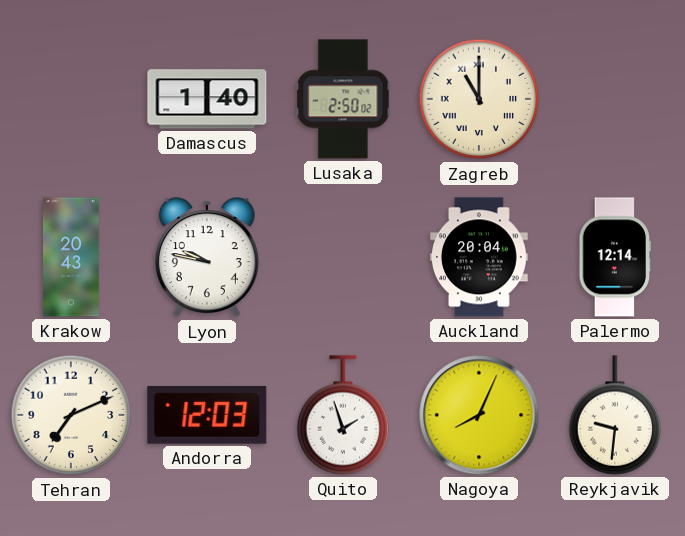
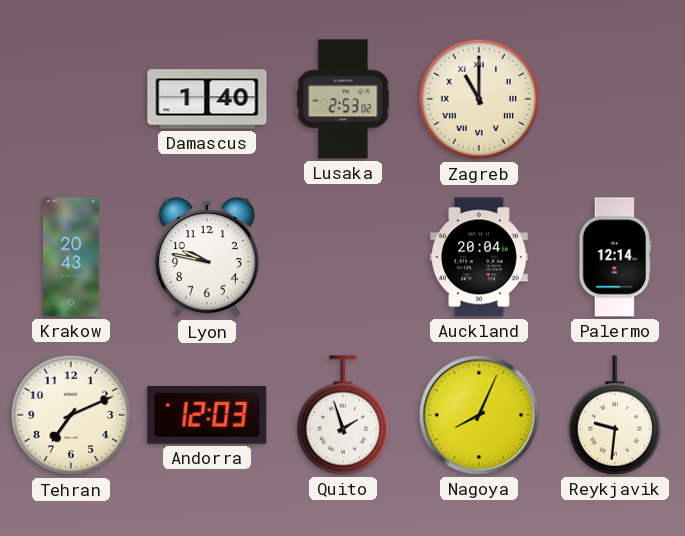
Lusaka: 2:50 -> 2:53 (343, 99)
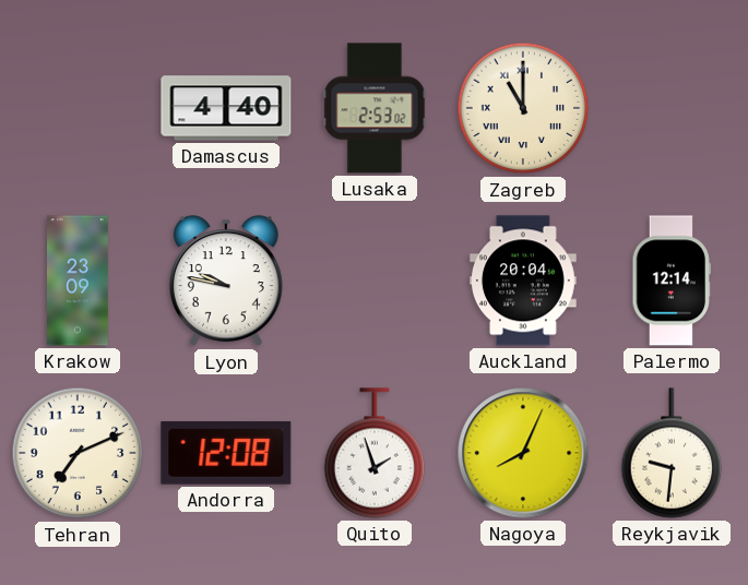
Damascus: 1:40 -> 4:40 (226, 108)
Krakow: 20:43 -> 23:09 (78, 280)
Andorra: 12:03 -> 12:08 (226, 453)
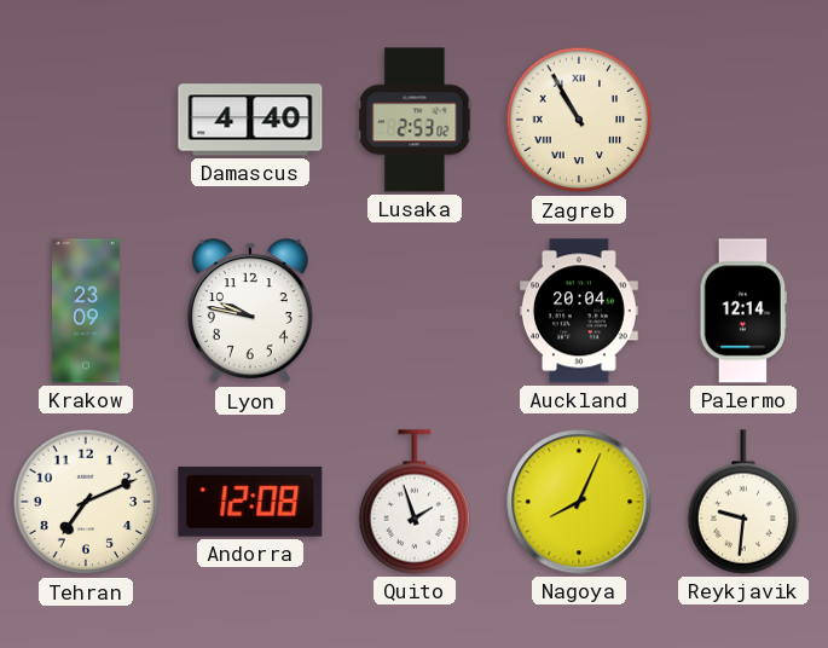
Zagreb: 11:00 -> 10:55 (579, 120)
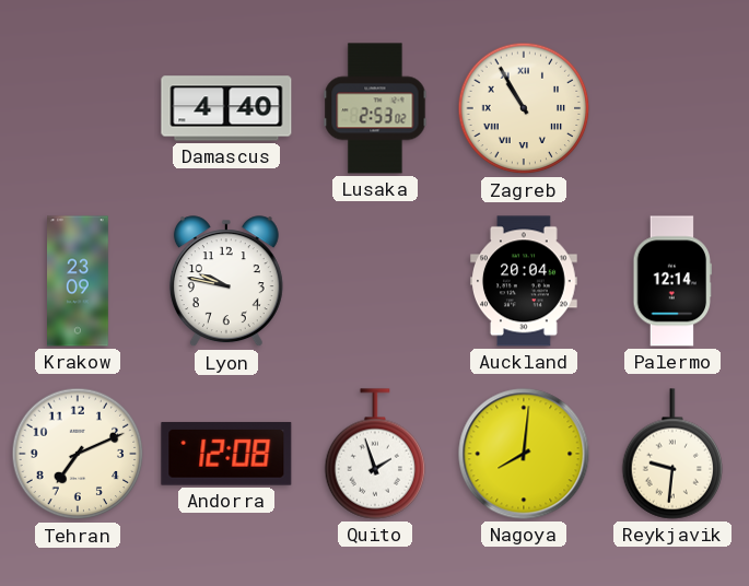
Nagoya: 8:04 -> 8:01 (524, 454)
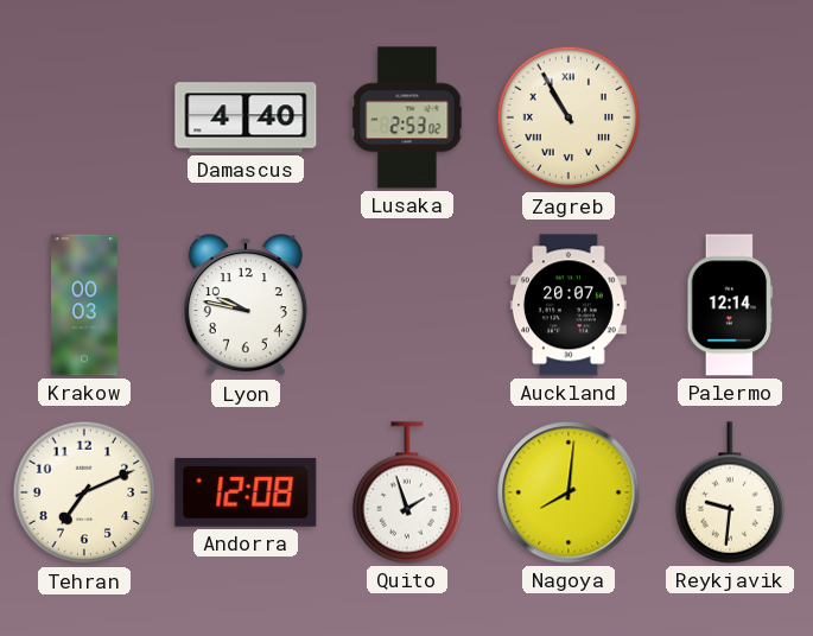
Krakow: 23:09 -> 00:03 (84, 305)
Auckland: 20:04 -> 20:07 (570, 305)
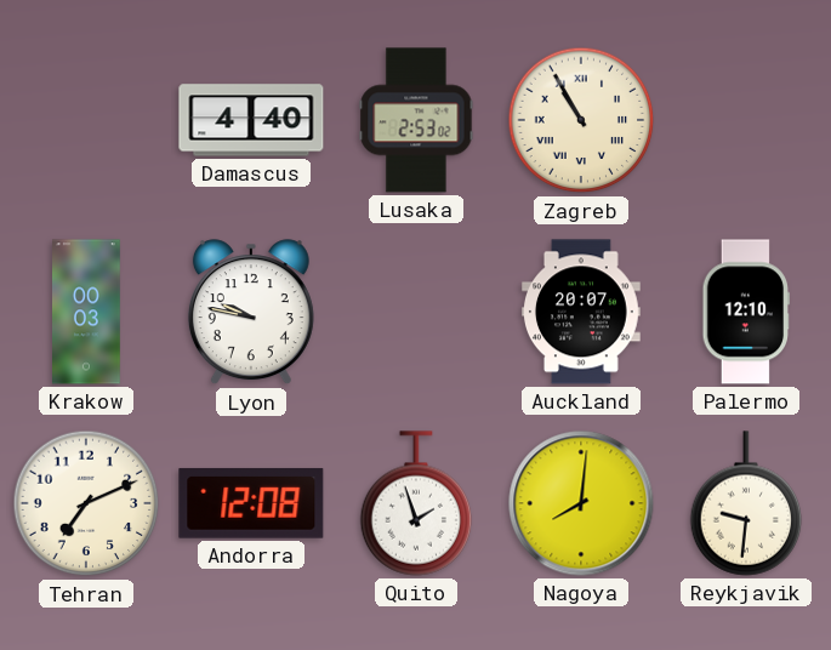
Palermo: 12:14 -> 12:10 (746, 312)
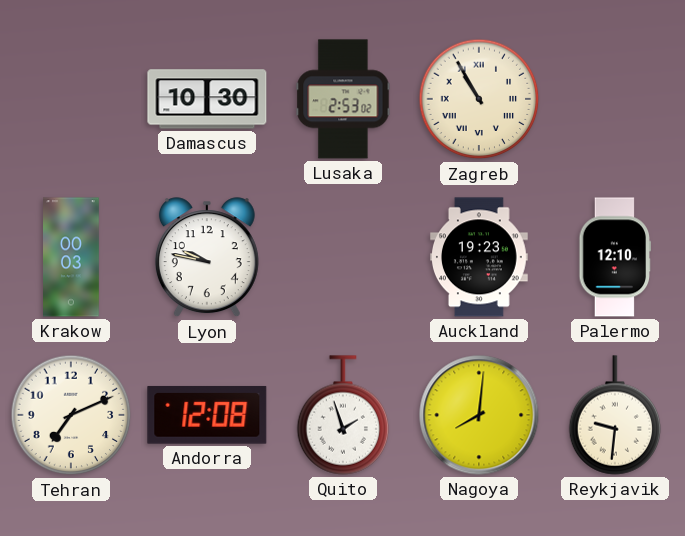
Damascus: 4:40 -> 10:30 (207, 99)
Auckland: 20:07 -> 19:23 (480, 257)
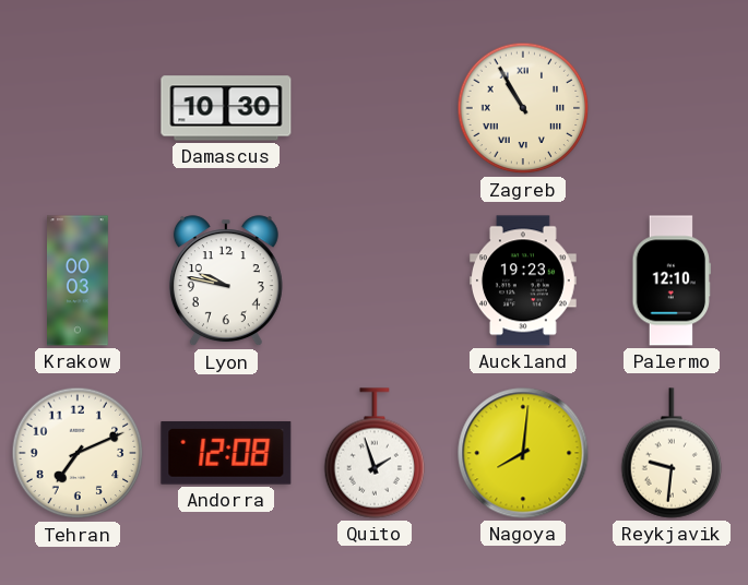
Lusaka: 2:53 -> none (343, 99)
